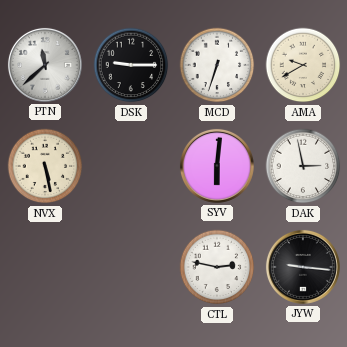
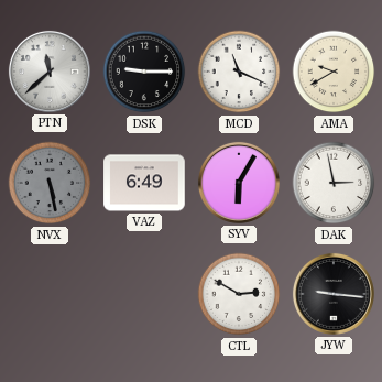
MCD: 6:33 -> 11:19 (239, 72)
NVX dial: cream -> grey (50, 183)
VAZ: none -> 6:49 (144, 183)
SYV: 6:01 -> 6:05 (239, 183)
CTL: 2:47 -> 2:50 (239, 294)
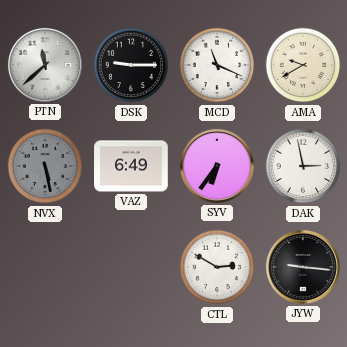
SYV: 6:05 -> 6:36 (217, 166)
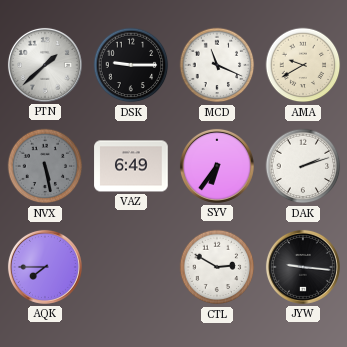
PTN: 11:38 -> 1:38 (45, 65)
DAK: 2:58 -> 2:12 (303, 166)
AQK: none -> 7:45 (45, 267)
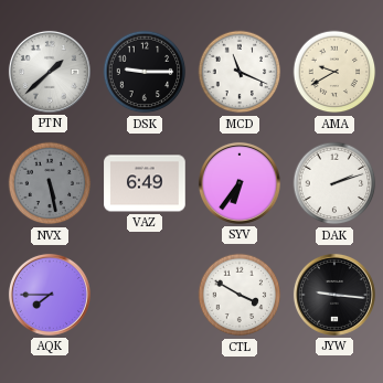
CTL: 2:50 -> 3:50 (240, 295)
